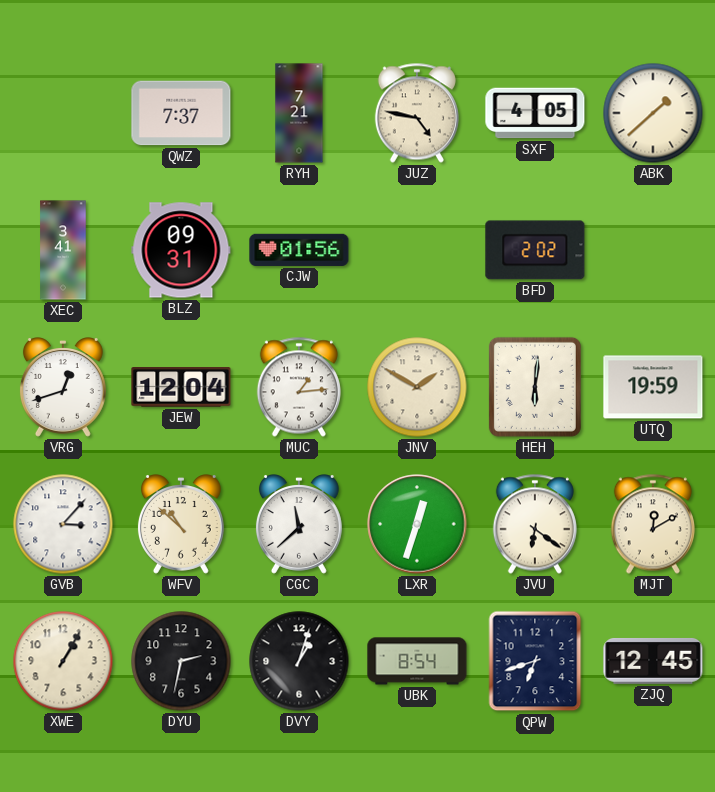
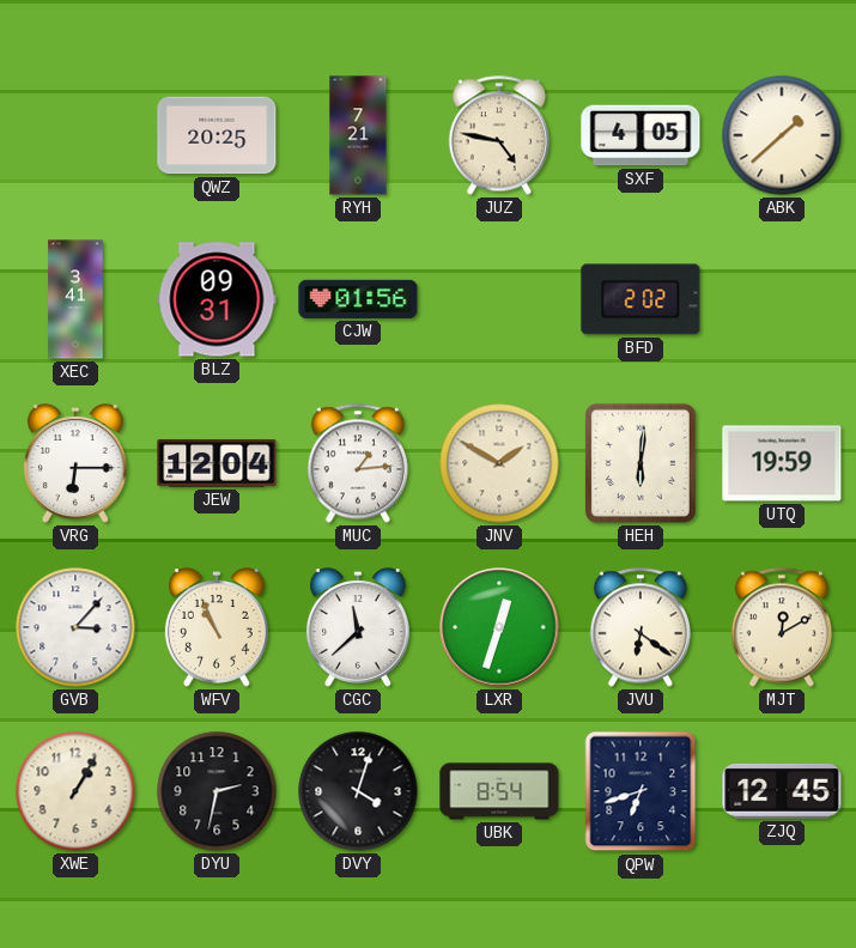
QWZ: 7:37 -> 20:25 (217, 135)
VRG: 12:42 -> 6:15 (75, 463)
WFV: 10:52 -> 10:56 (217, 627)
DVY: 1:03 -> 4:03 (358, 791)
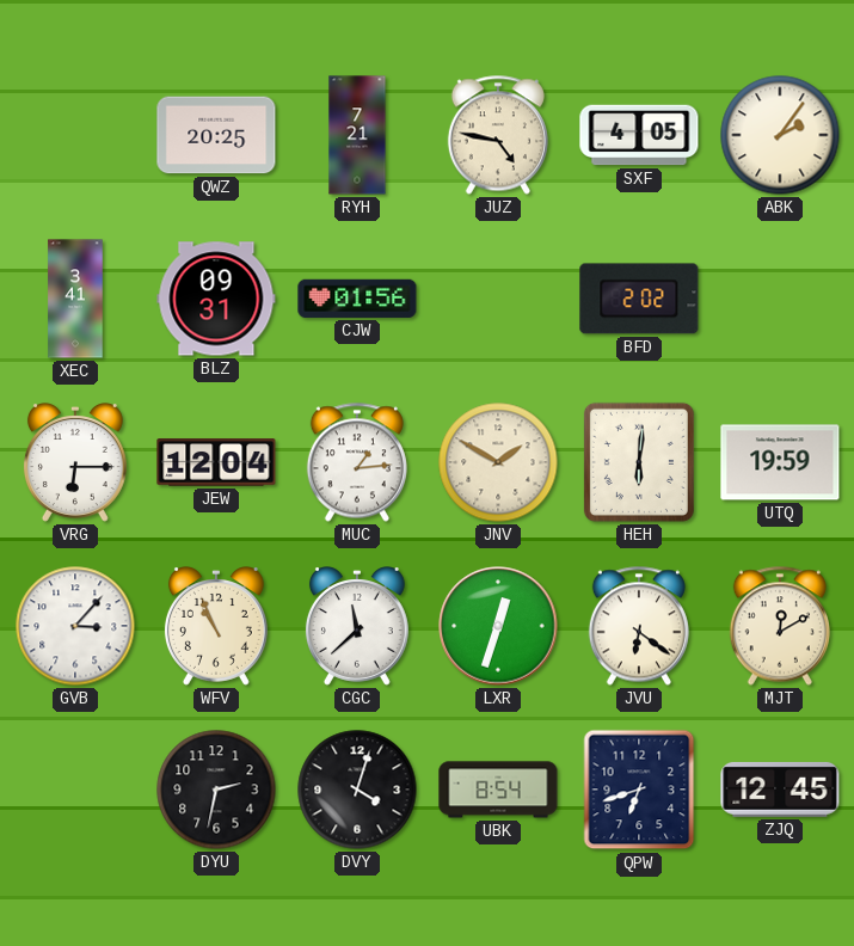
ABK: 1:38 -> 2:06 (780, 135)
XWE: 1:05 -> none (75, 791)
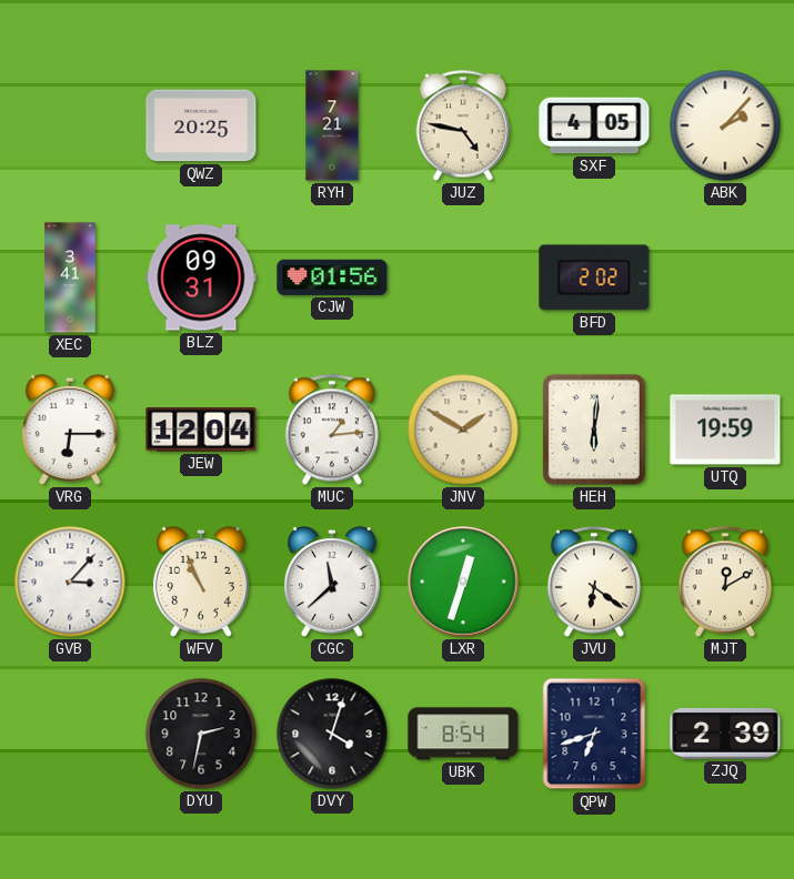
ABK: 2:06 -> 2:07 (725, 125)
ZJQ: 12:45 -> 2:39 (725, 734)
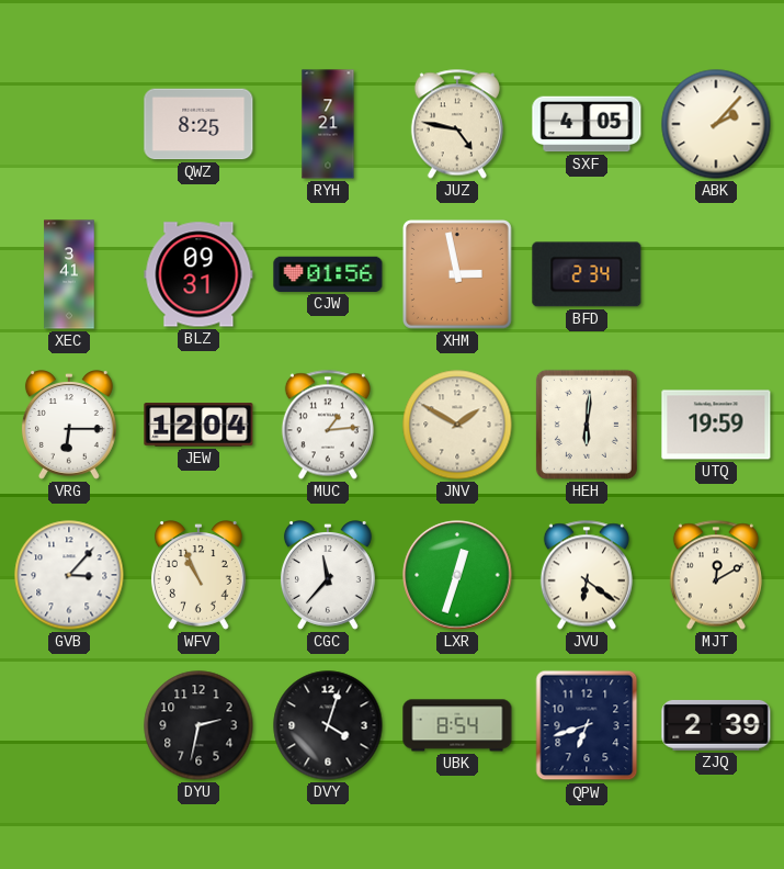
QWZ: 20:25 -> 8:25 (198, 124)
XHM: none -> 2:58 (458, 275)
BFD: 2:02 -> 2:34 (587, 274)
CGC: 11:38 -> 11:37 (328, 575)
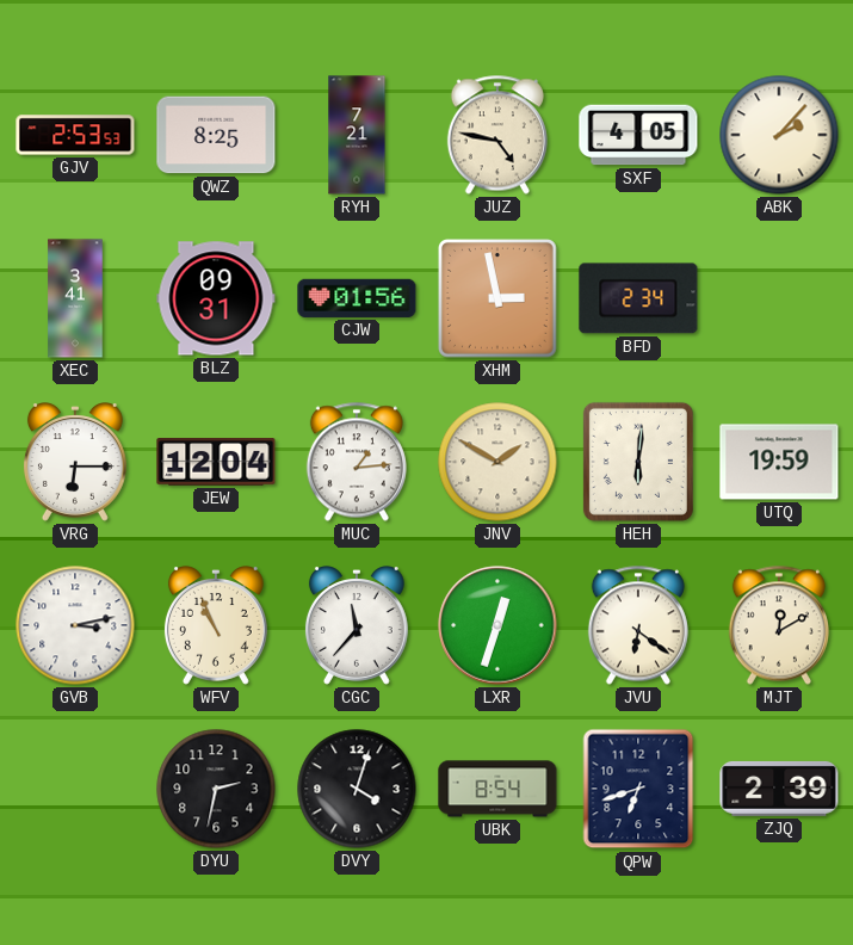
GJV: none -> 2:53 (75, 135)
GVB: 3:07 -> 3:13 (75, 625)
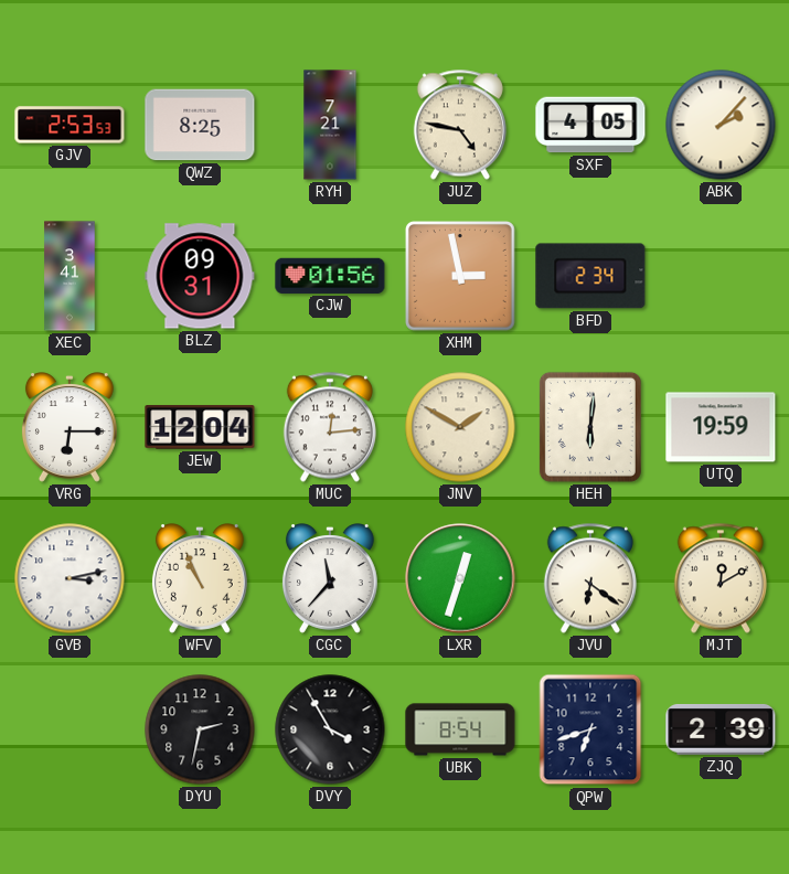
MUC: 1:14 -> 12:14 (330, 427)
DVY: 4:03 -> 3:55 (330, 729)
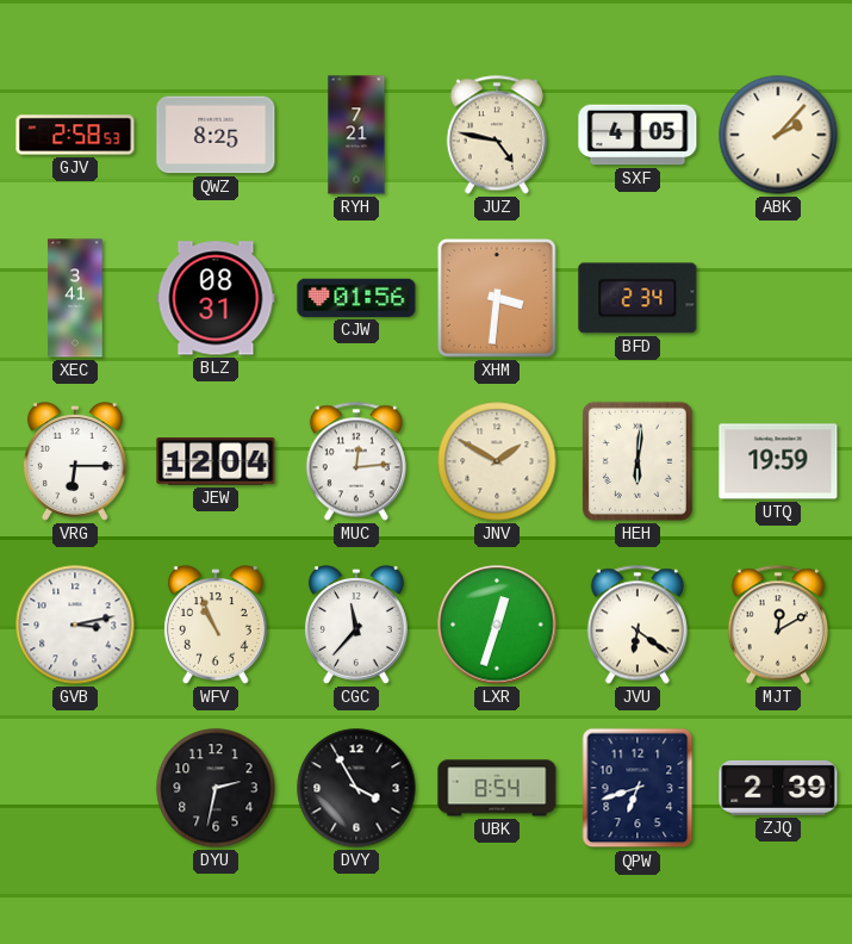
GJV: 2:53 -> 2:58 (75, 135)
BLZ: 09:31 -> 08:31 (216, 298)
XHM: 2:58 -> 3:31 (498, 299)
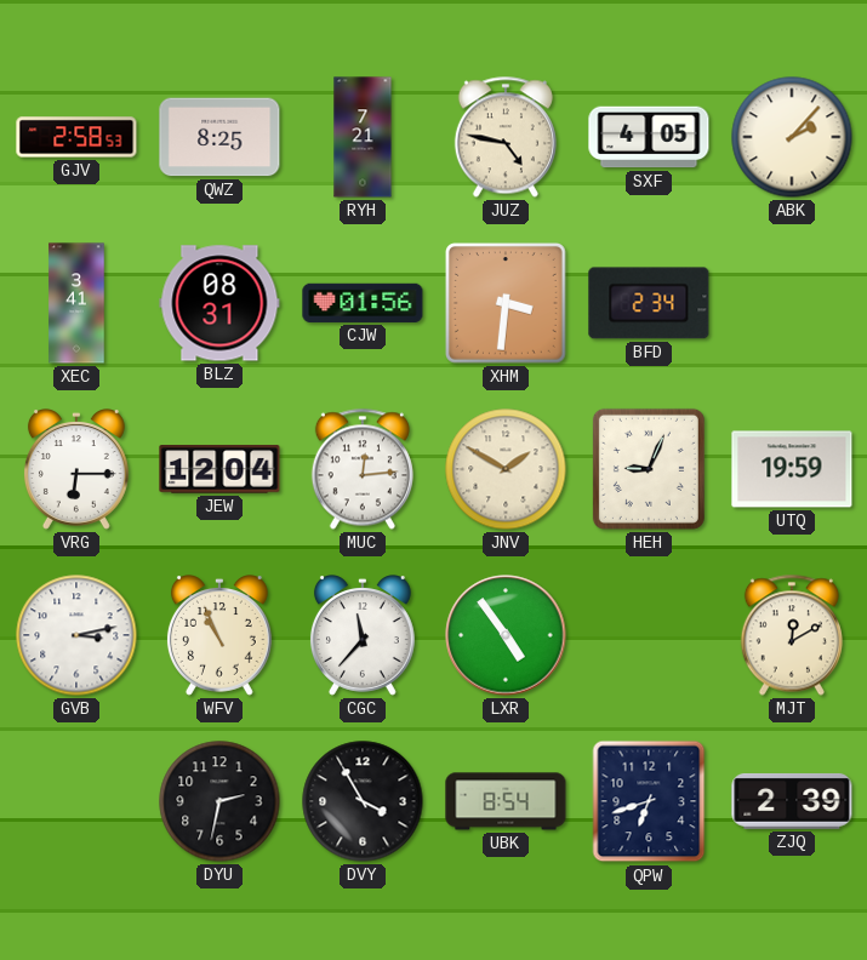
HEH: 6:01 -> 9:04 (649, 469)
LXR: 12:33 -> 4:54 (506, 635)
JVU: 6:21 -> none (638, 625)
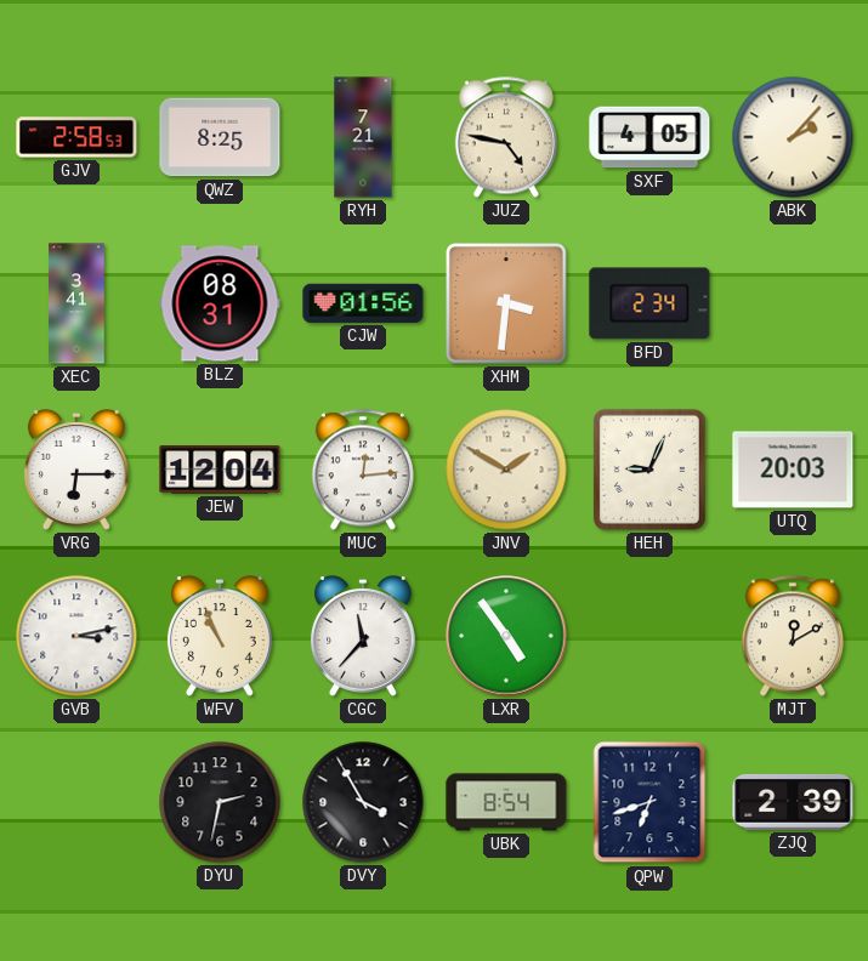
UTQ: 19:59 -> 20:03 (793, 470)
